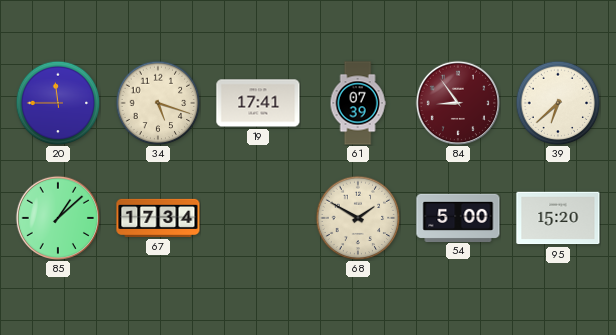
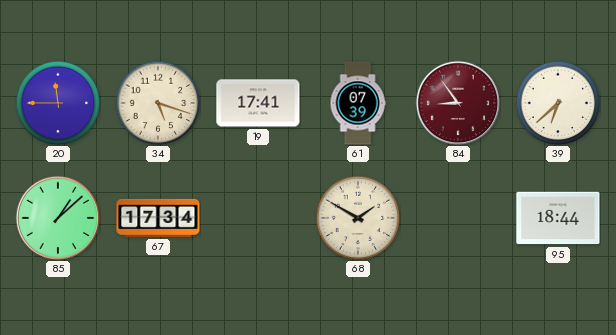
54: 5:00 -> none (458, 217)
95: 15:20 -> 18:44 (558, 218)
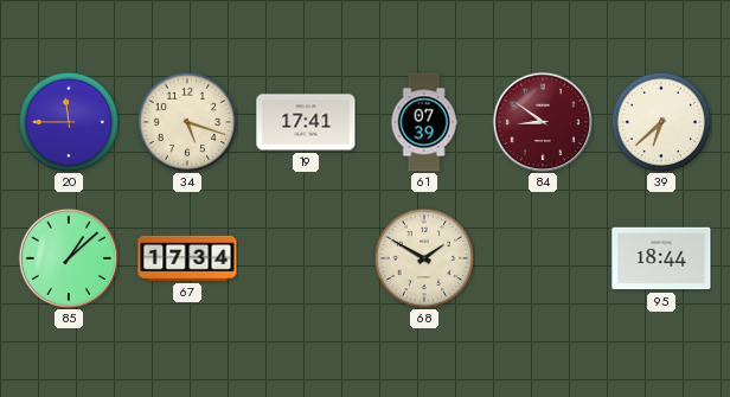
84: 8:54 -> 8:51 (543, 122)
